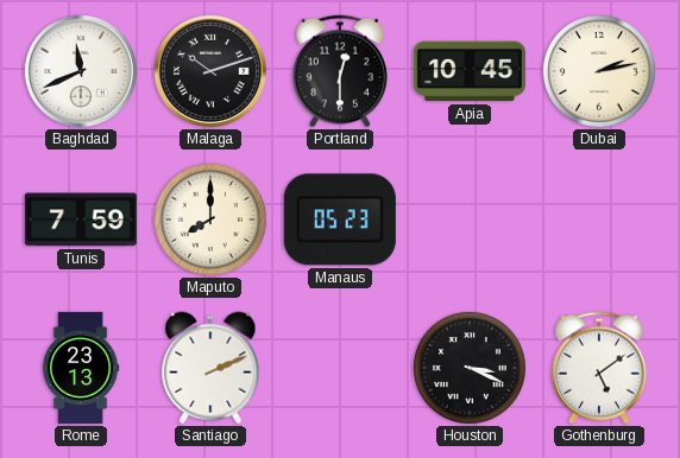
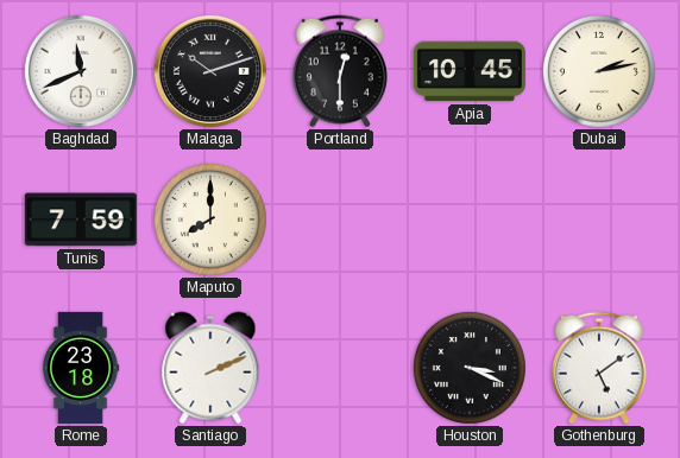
Manaus: 05:23 -> none (340, 220)
Rome: 23:13 -> 23:18 (81, 368)
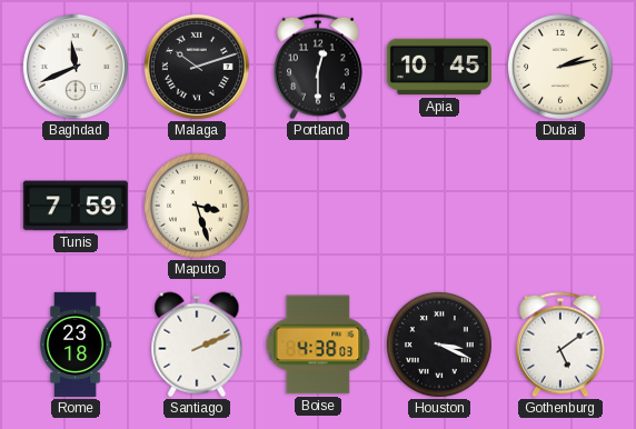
Maputo: 8:00 -> 3:27 (197, 206)
Boise: none -> 4:38 (318, 345)
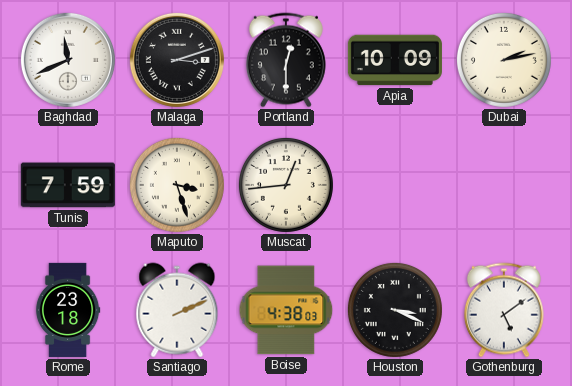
Malaga: 10:12 -> 3:12 (177, 60)
Apia: 10:45 -> 10:09 (395, 60)
Muscat: none -> 12:44 (286, 185)
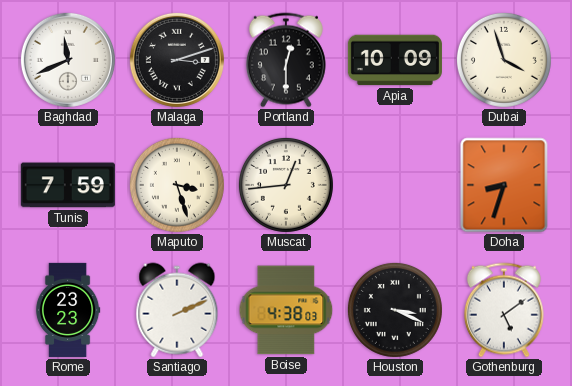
Dubai: 2:13 -> 3:57 (504, 60)
Doha: none -> 8:33 (504, 185)
Rome: 23:18 -> 23:23 (68, 310)
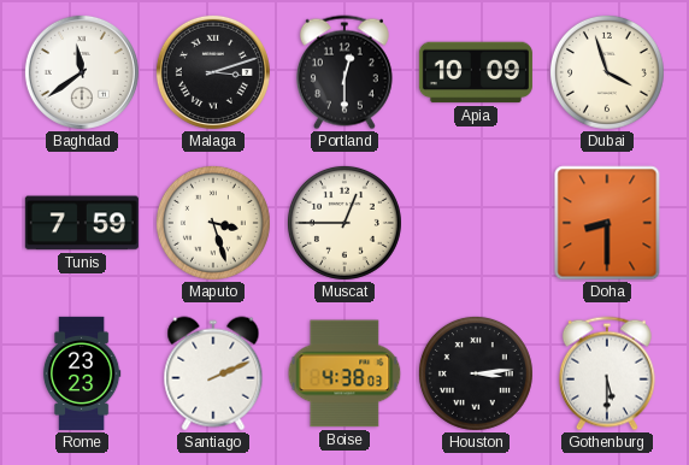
Baghdad: 11:41 -> 11:39 (82, 72)
Muscat: 12:44 -> 12:45 (344, 223)
Doha: 8:33 -> 8:30 (607, 223)
Houston: 3:19 -> 3:14 (476, 373)
Gothenburg: 5:09 -> 5:30 (607, 373)
